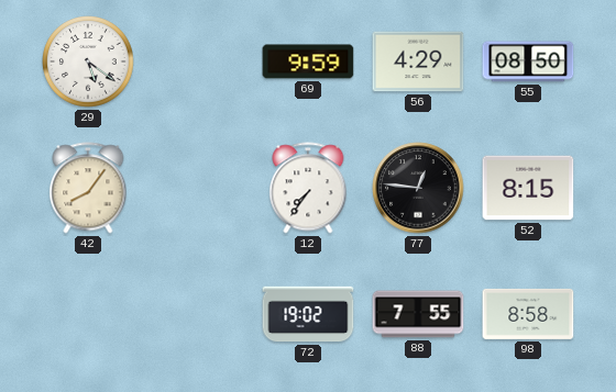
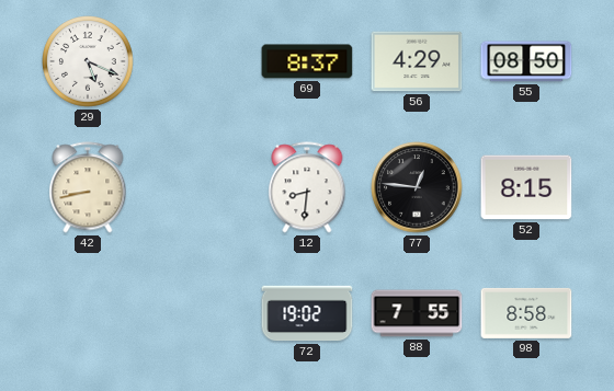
29: 5:21 -> 5:19 (88, 61)
69: 9:59 -> 8:37 (307, 61)
42: 8:06 -> 8:43 (88, 187)
12: 7:36 -> 8:31 (307, 187)
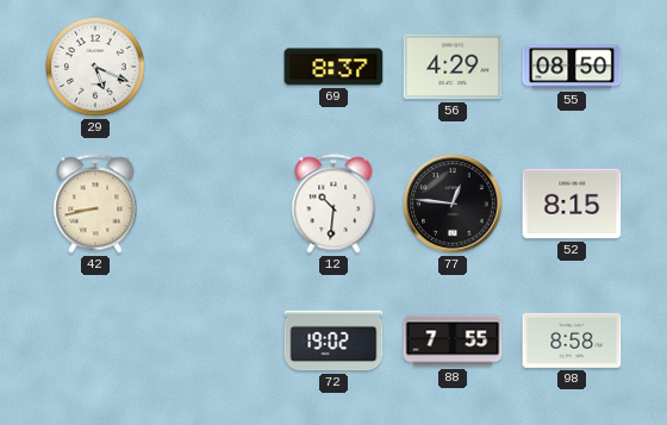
12: 8:31 -> 10:31 (333, 204)
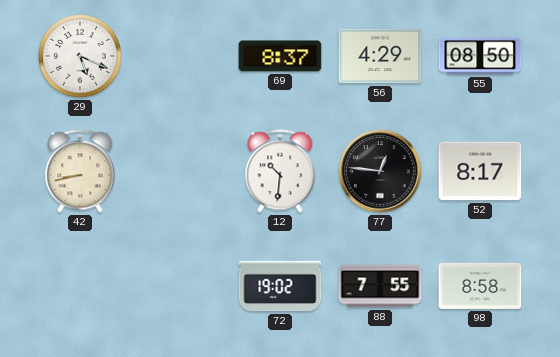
52: 8:15 -> 8:17 (480, 171)
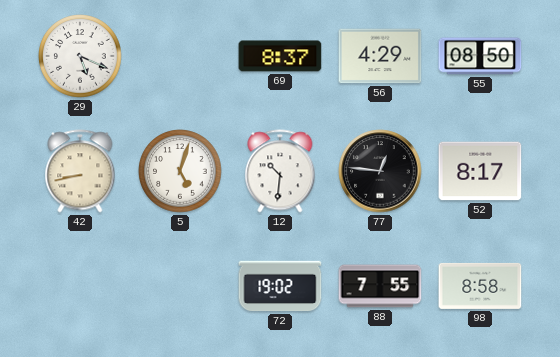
5: none -> 5:03 (180, 171)
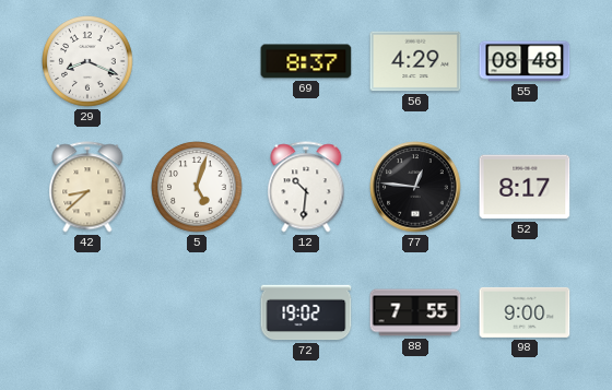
29: 5:19 -> 8:19 (87, 61)
55: 08:50 -> 08:48 (525, 61)
42: 8:43 -> 8:38 (87, 187)
98: 8:58 -> 9:00 (525, 312)
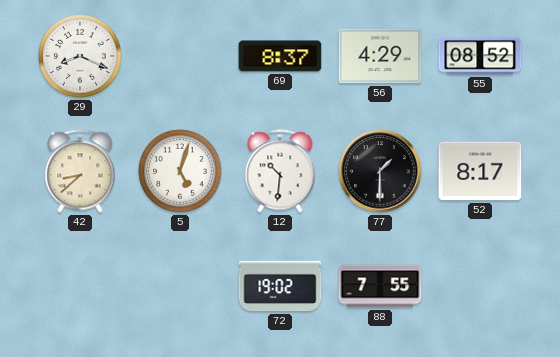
55: 08:48 -> 08:52 (480, 56)
77: 12:46 -> 1:30 (380, 171)
98: 9:00 -> none (525, 312)
